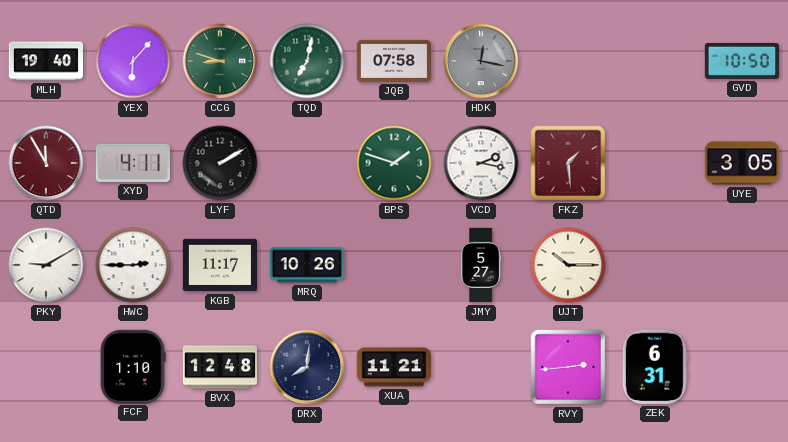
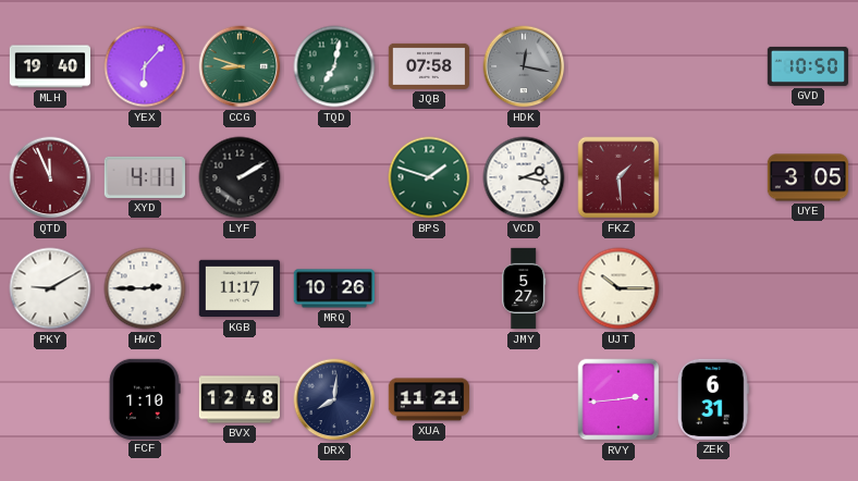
QTD: 11:55 -> 11:56 (50, 177)
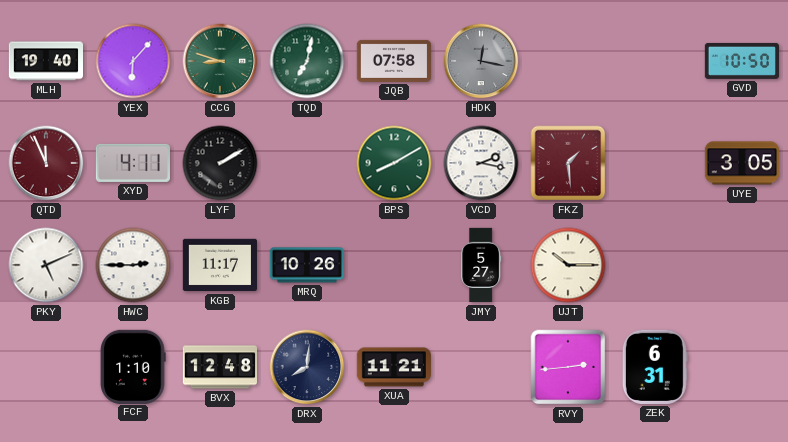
BPS: 1:48 -> 8:10 (394, 163)
PKY: 9:10 -> 5:11 (46, 265)
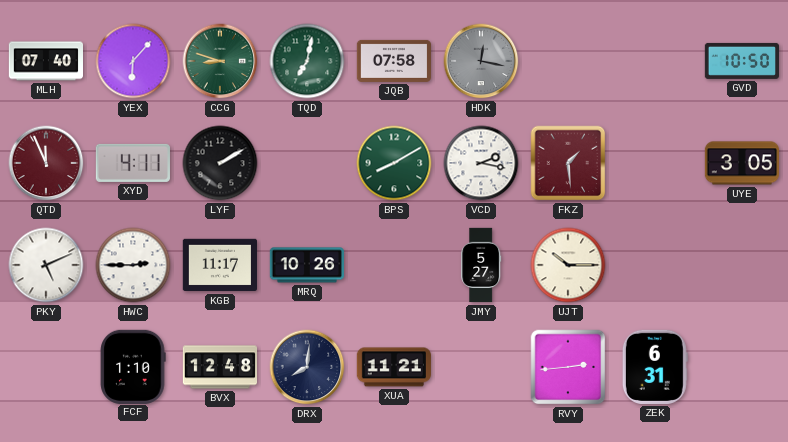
MLH: 19:40 -> 07:40 (45, 61)
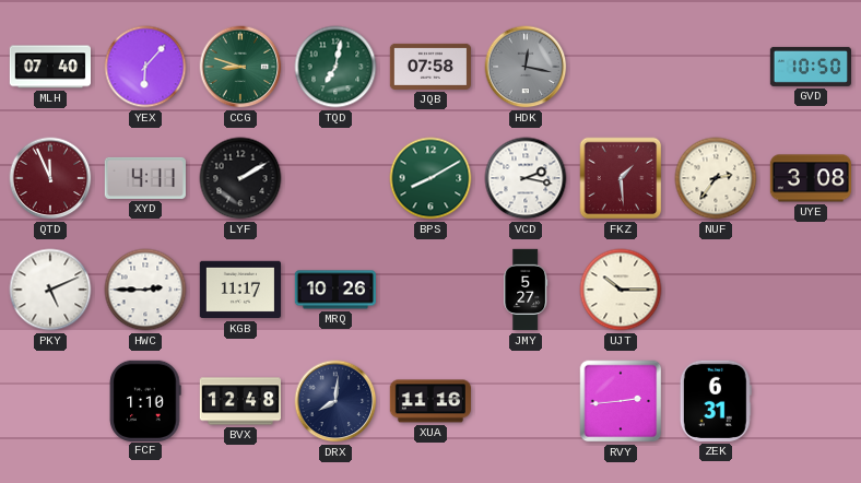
NUF: none -> 2:36 (716, 178)
UYE: 3:05 -> 3:08 (810, 178)
XUA: 11:21 -> 11:16 (429, 401)
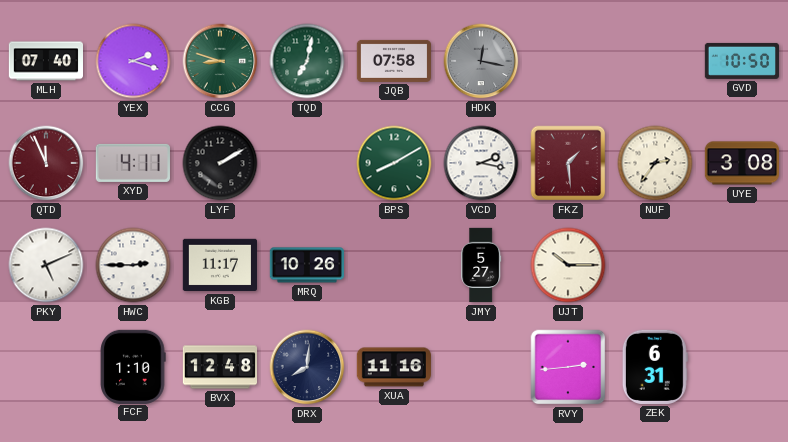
YEX: 6:07 -> 2:18 (133, 61)
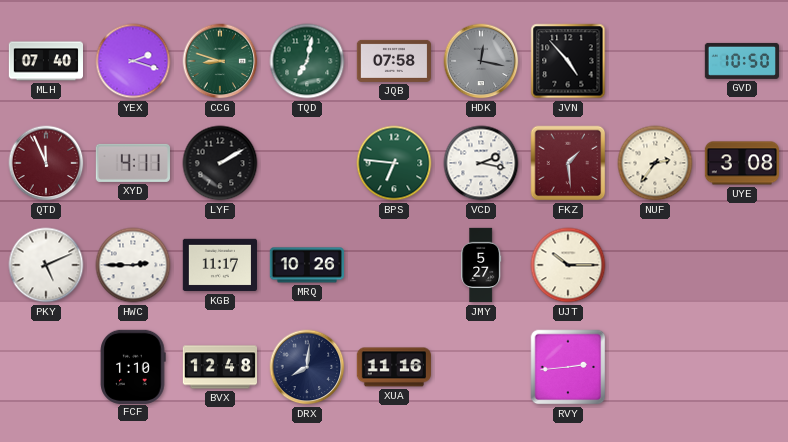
JVN: none -> 4:53 (568, 61)
BPS: 8:10 -> 6:46 (394, 163)
ZEK: 6:31 -> none (655, 367)
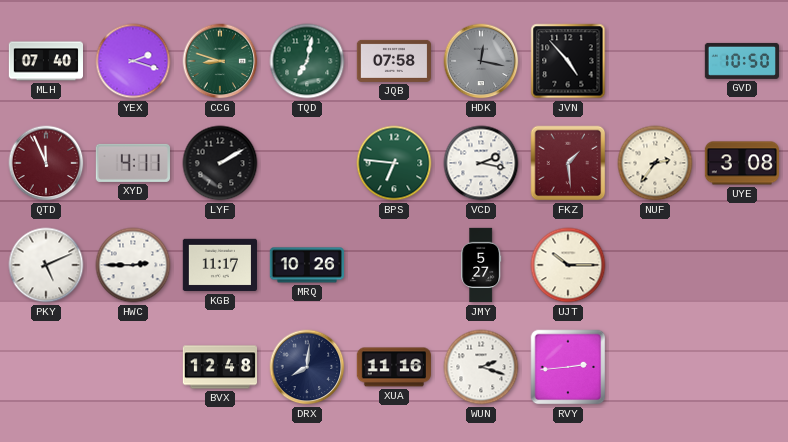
FCF: 1:10 -> none (133, 366)
WUN: none -> 2:18 (481, 367)
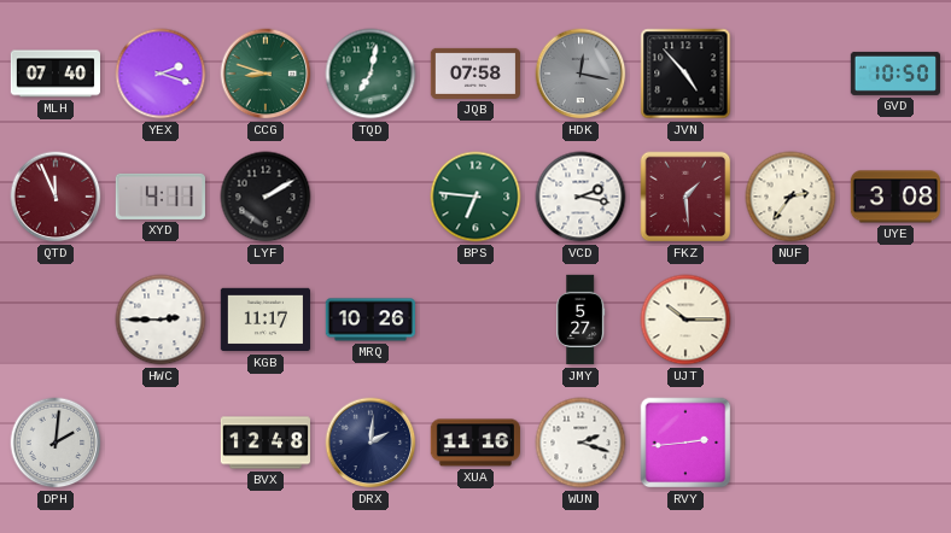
PKY: 5:11 -> none (46, 265)
DPH: none -> 2:01 (56, 443)
DRX: 8:01 -> 2:01 (371, 443)
